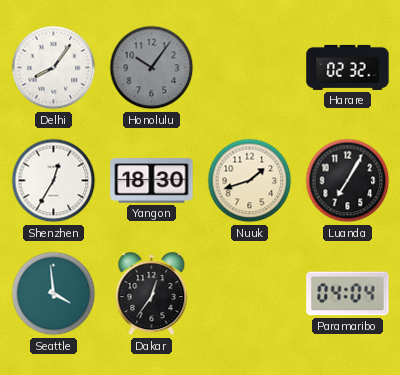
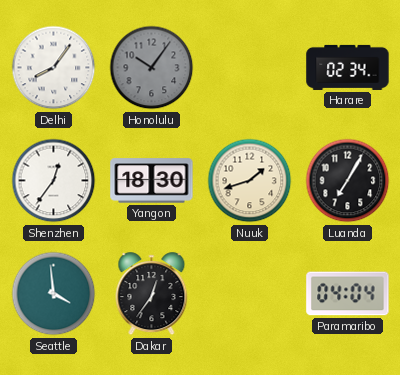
Harare: 02:32 -> 02:34 (348, 67)
Shenzhen: 12:35 -> 12:36 (54, 181)
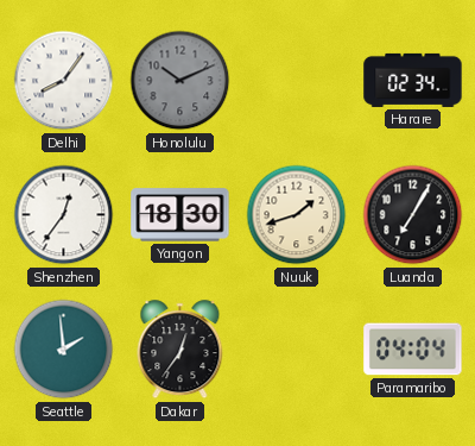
Honolulu: 10:06 -> 10:11 (180, 81)
Seattle: 3:59 -> 1:59 (64, 350)
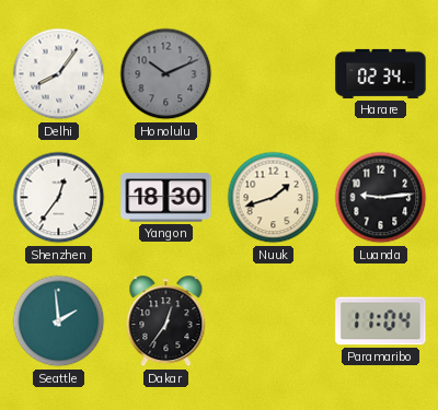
Luanda: 7:05 -> 9:14 (381, 198)
Paramaribo: 04:04 -> 11:04 (381, 321)
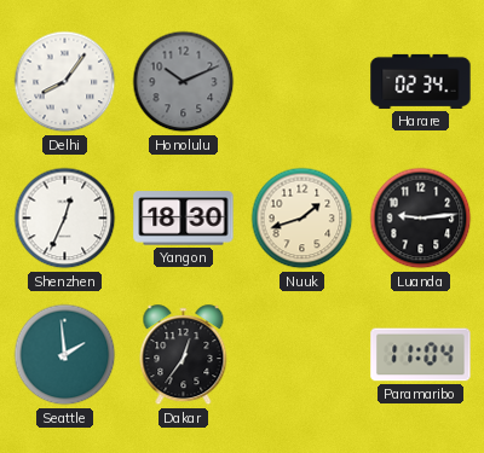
Shenzhen: 12:36 -> 12:34 (65, 219)
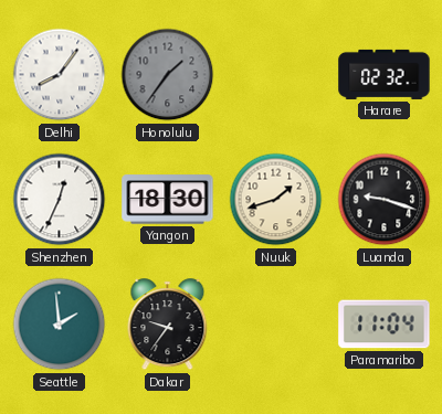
Honolulu: 10:11 -> 1:36 (168, 75)
Harare: 02:34 -> 02:32 (385, 74)
Luanda: 9:14 -> 9:18 (385, 200)
Dakar: 12:36 -> 9:36 (168, 325)
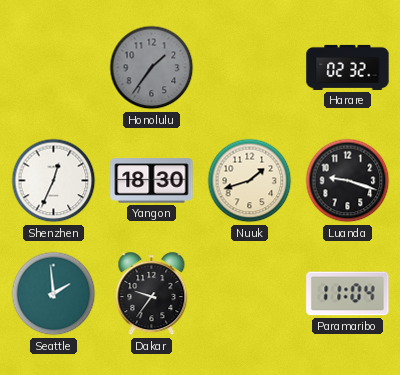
Delhi: 8:06 -> none (60, 75)
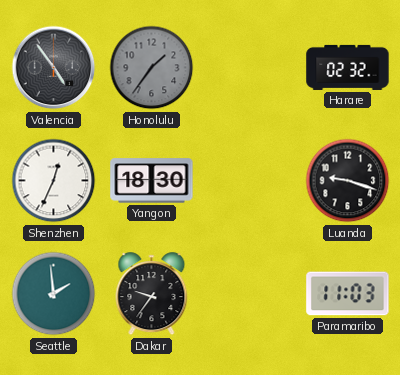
Valencia: none -> 4:54 (54, 68)
Nuuk: 1:42 -> none (250, 181)
Paramaribo: 11:04 -> 11:03 (348, 294)
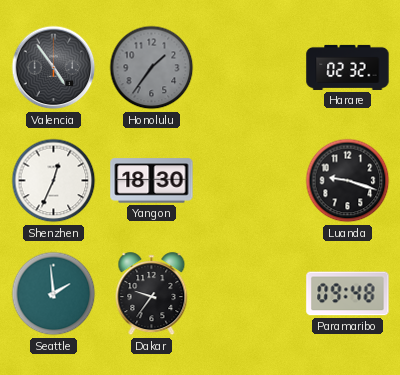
Paramaribo: 11:03 -> 09:48 (348, 294)
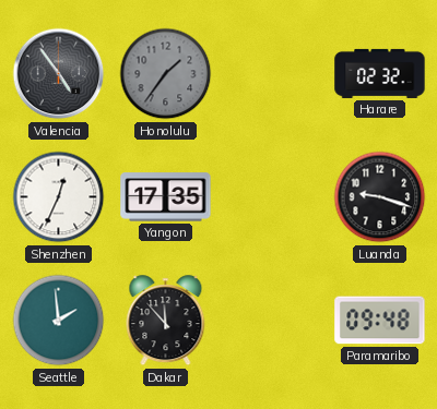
Yangon: 18:30 -> 17:35 (166, 197)
Dakar: 9:36 -> 11:53 (166, 321)
